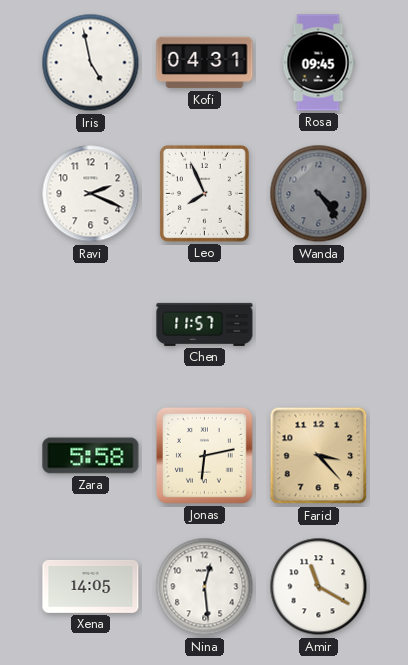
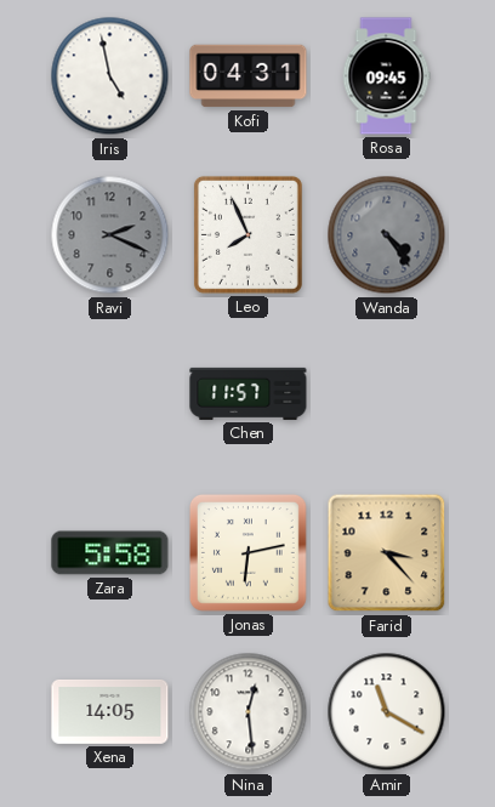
Ravi dial: white -> grey (110, 235)
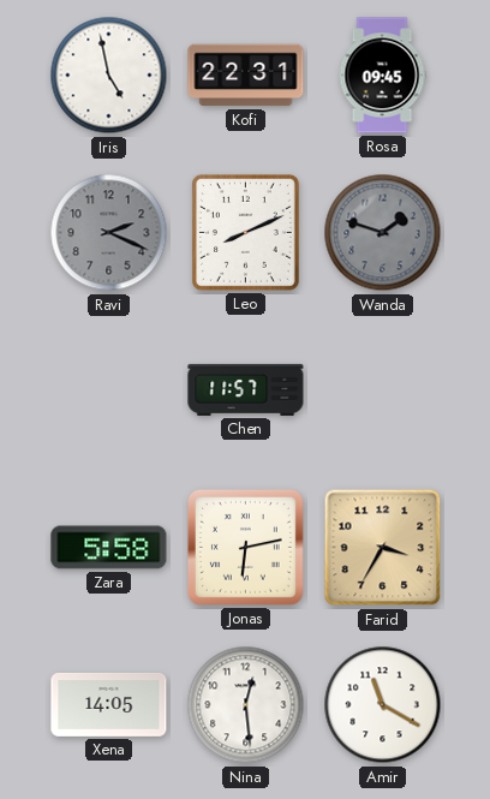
Kofi: 04:31 -> 22:31 (246, 76)
Leo: 7:56 -> 8:11 (245, 232)
Wanda: 4:24 -> 1:48 (383, 233)
Farid: 3:23 -> 3:35 (383, 548)
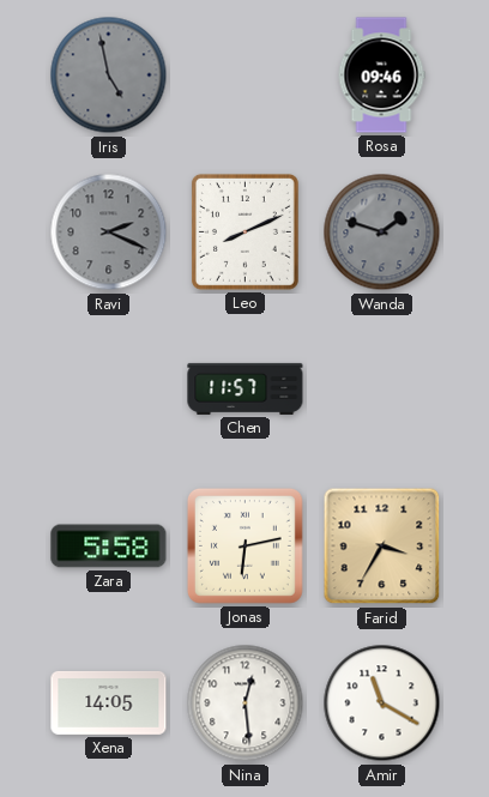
Iris dial: white -> grey (109, 76)
Kofi: 22:31 -> none (246, 76)
Rosa: 09:45 -> 09:46 (381, 76)
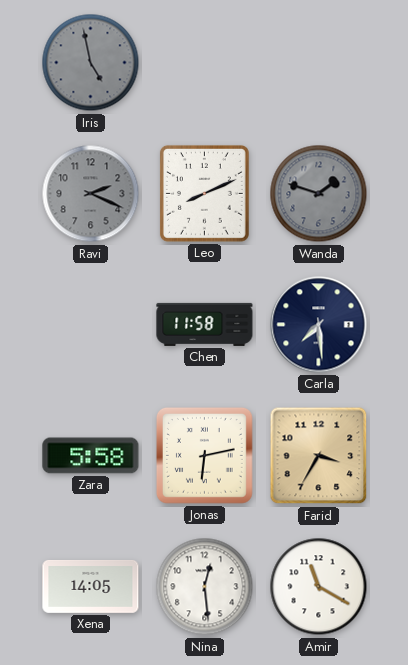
Rosa: 09:46 -> none (381, 76)
Chen: 11:57 -> 11:58 (205, 324)
Carla: none -> 7:29 (319, 325)
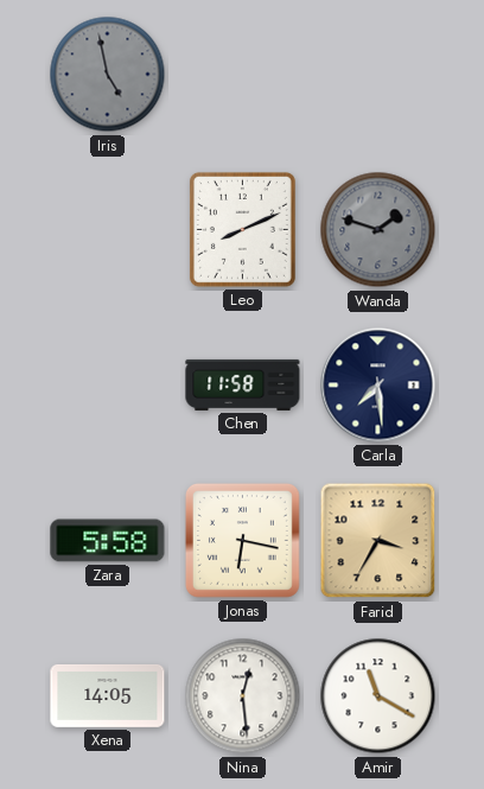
Ravi: 2:19 -> none (91, 194)
Jonas: 6:13 -> 6:17 (242, 540)
